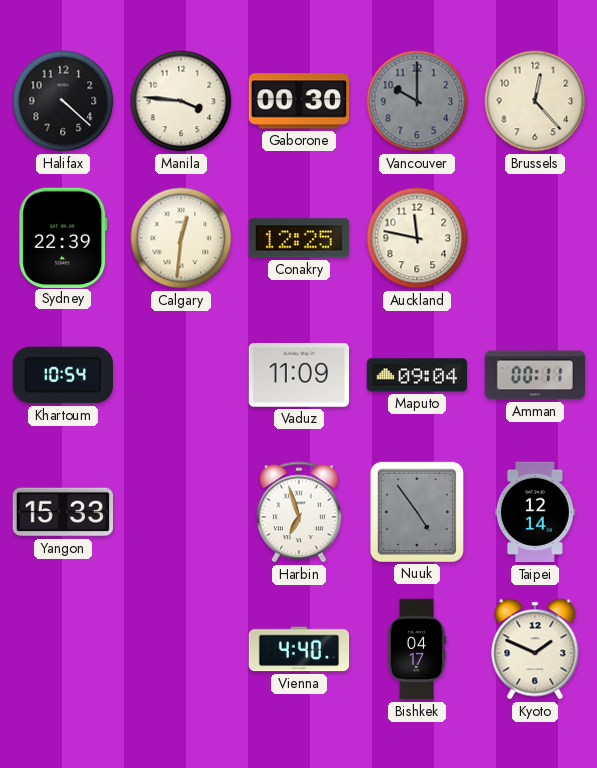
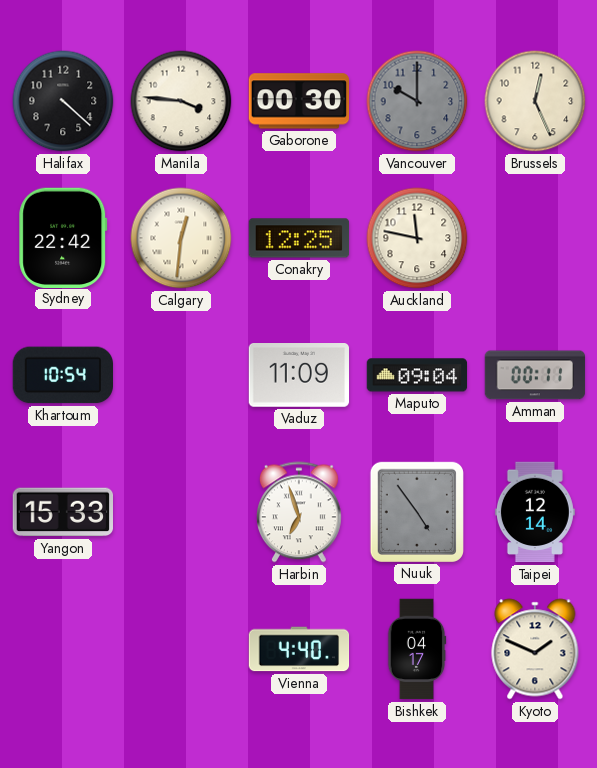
Brussels: 12:23 -> 12:26 (535, 101)
Sydney: 22:39 -> 22:42 (63, 237)
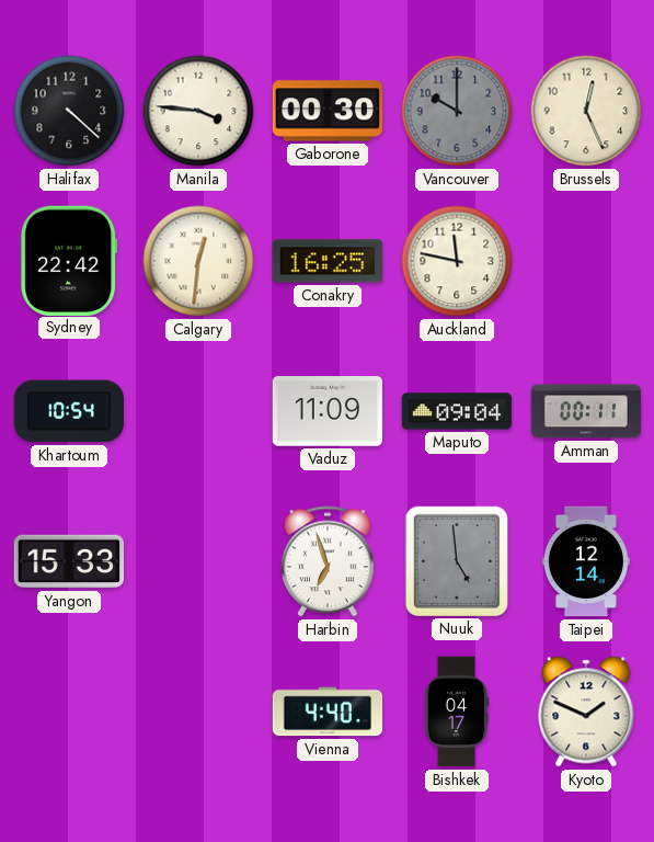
Conakry: 12:25 -> 16:25 (328, 261)
Nuuk: 4:54 -> 4:59 (457, 560)
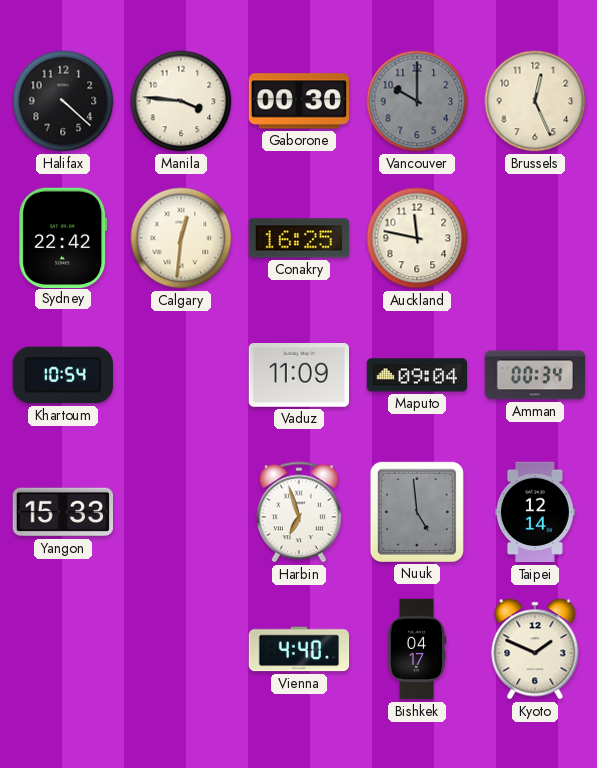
Amman: 00:11 -> 00:34 (535, 375)
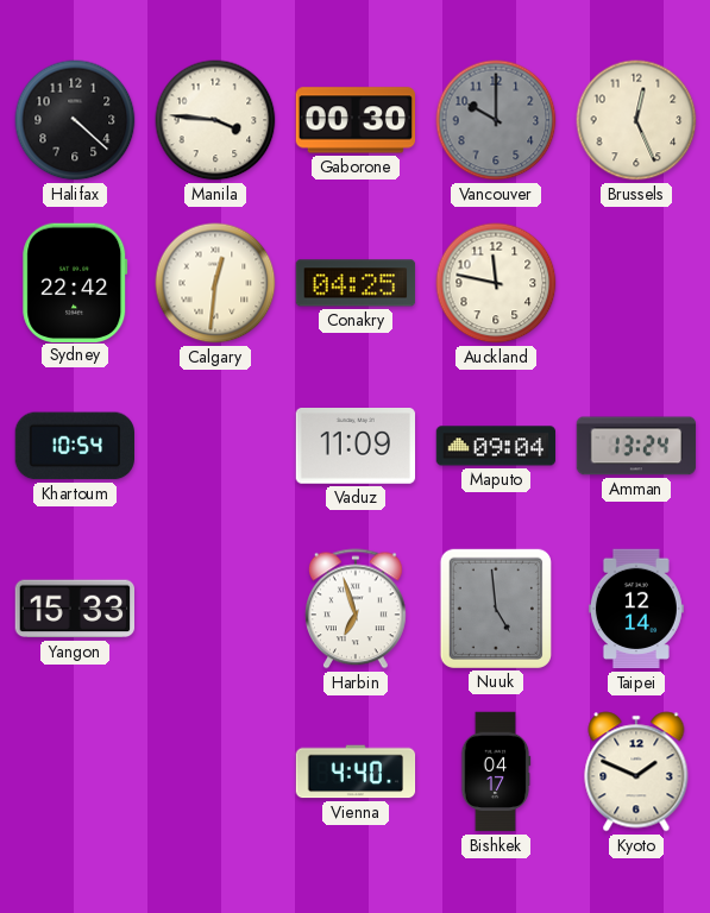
Conakry: 16:25 -> 04:25 (356, 283)
Amman: 00:34 -> 13:24 (636, 446)
